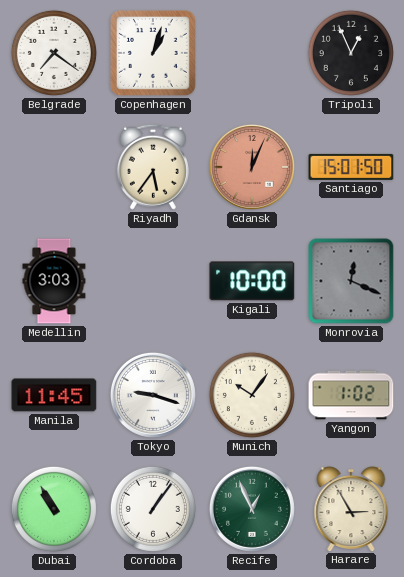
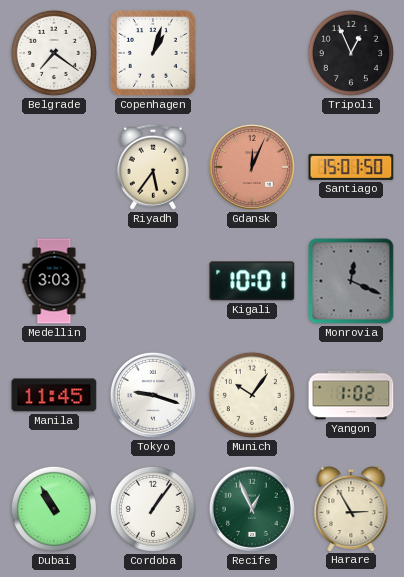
Kigali: 10:00 -> 10:01 (252, 281)
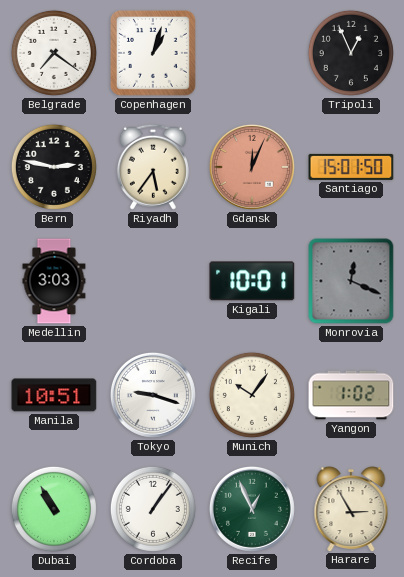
Bern: none -> 2:47 (54, 167)
Manila: 11:45 -> 10:51 (54, 395)
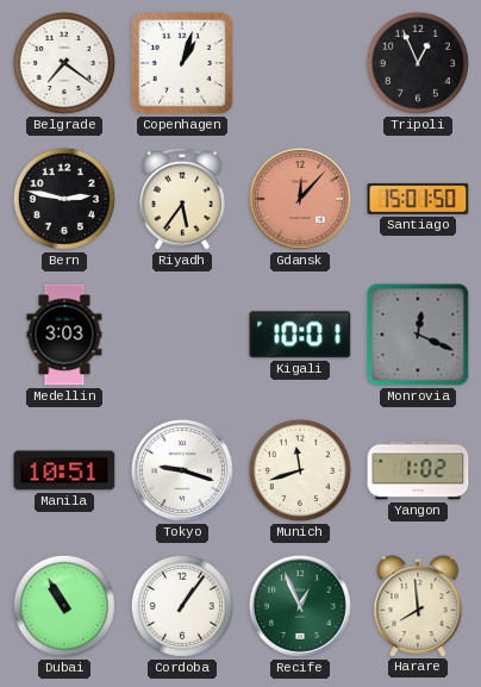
Gdansk: 12:04 -> 12:07 (300, 199)
Munich: 10:06 -> 11:42 (300, 470)
Harare: 2:55 -> 7:59 (418, 606)
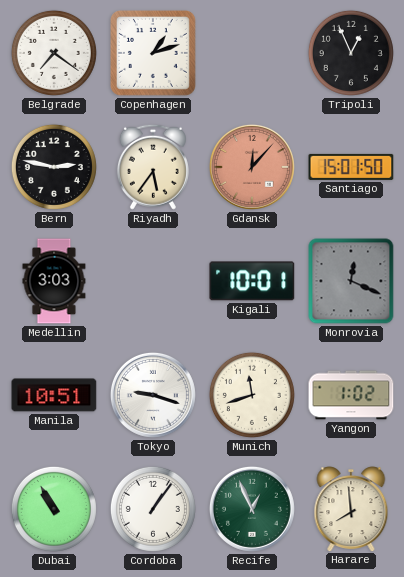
Copenhagen: 1:03 -> 1:12 (153, 53)
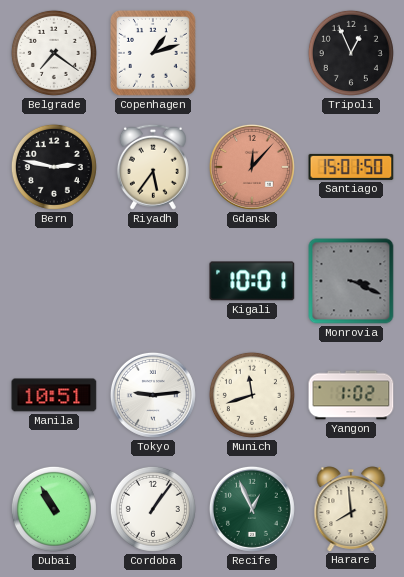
Medellin: 3:03 -> none (54, 281)
Monrovia: 12:19 -> 3:19 (351, 281)
Tokyo: 9:18 -> 9:14 (153, 395)
